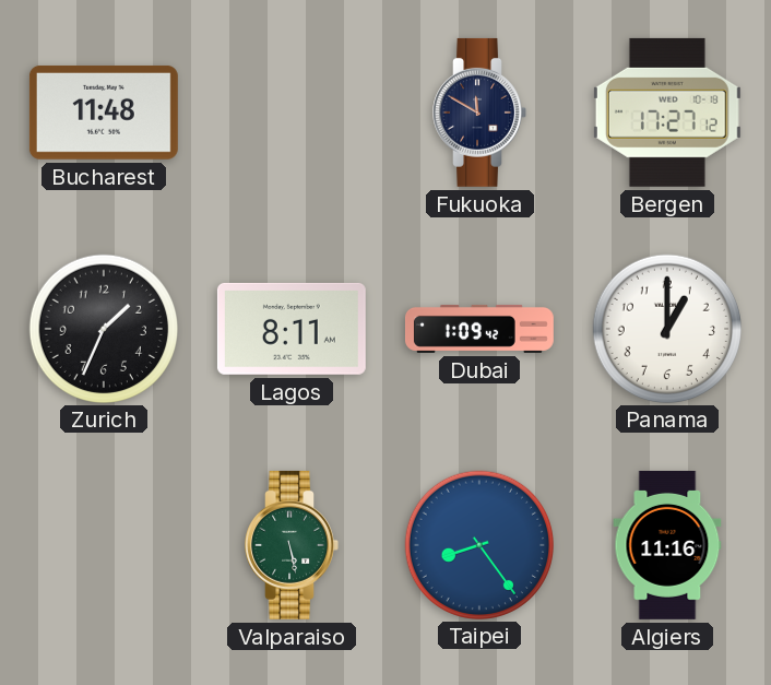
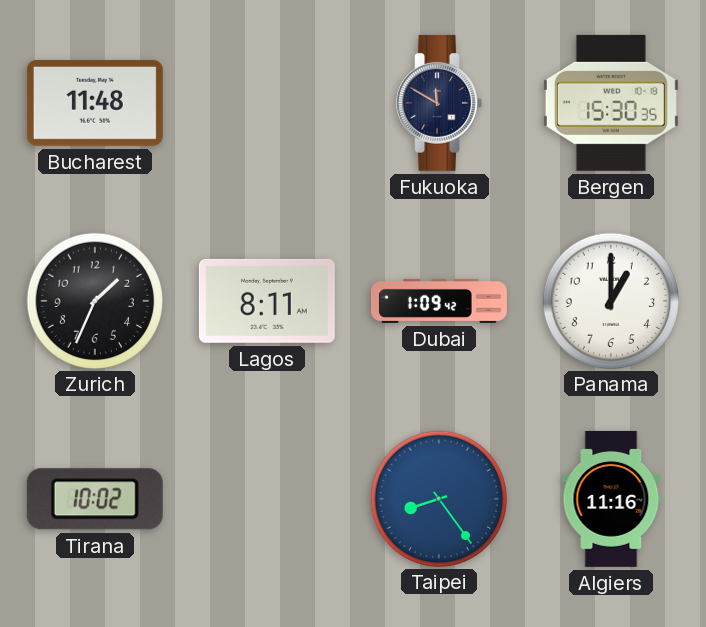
Bergen: 17:27 -> 15:30 (611, 103)
Tirana: none -> 10:02 (95, 499)
Valparaiso: 5:28 -> none (292, 545)
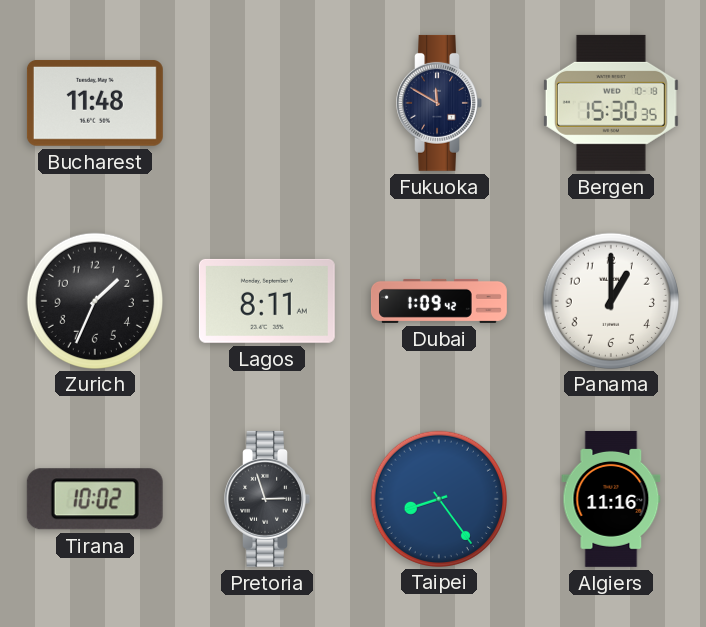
Pretoria: none -> 2:57 (267, 499)
